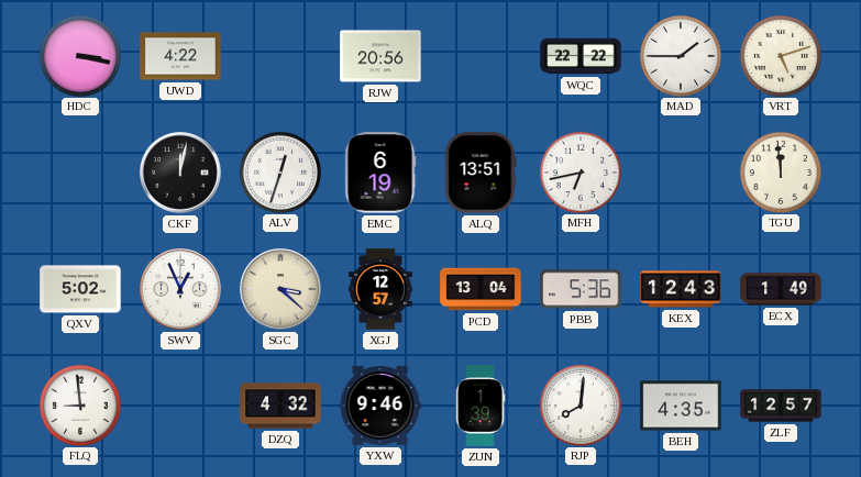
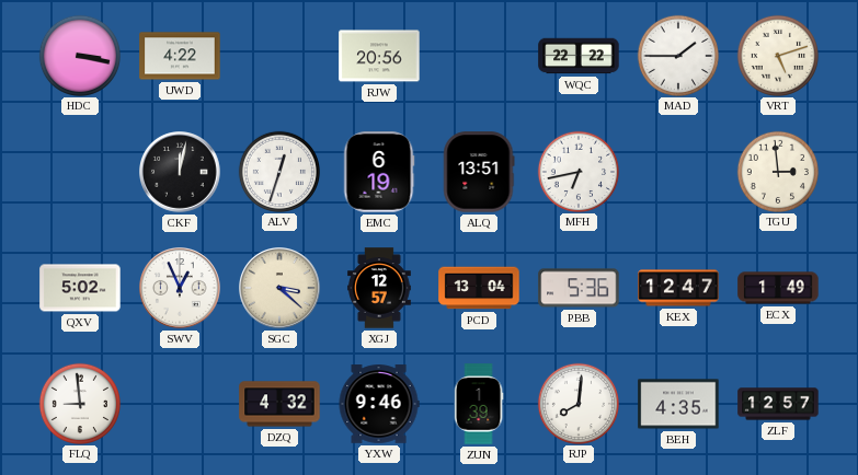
TGU: 11:59 -> 2:59 (777, 171)
KEX: 12:43 -> 12:47 (678, 288)
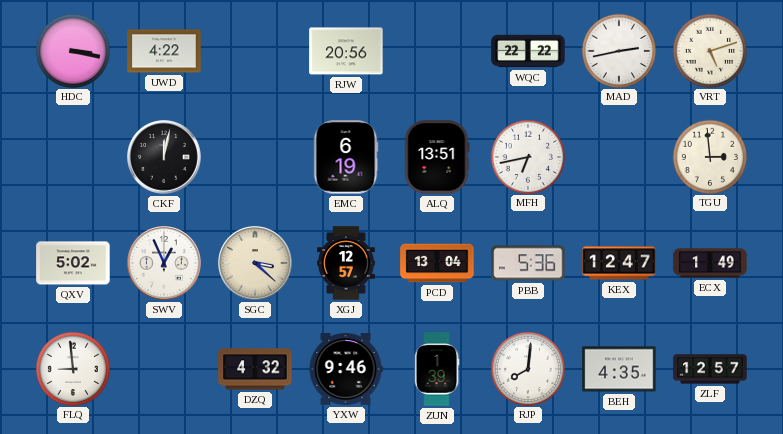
MAD: 1:45 -> 2:43 (618, 50)
ALV: 12:33 -> none (278, 171)
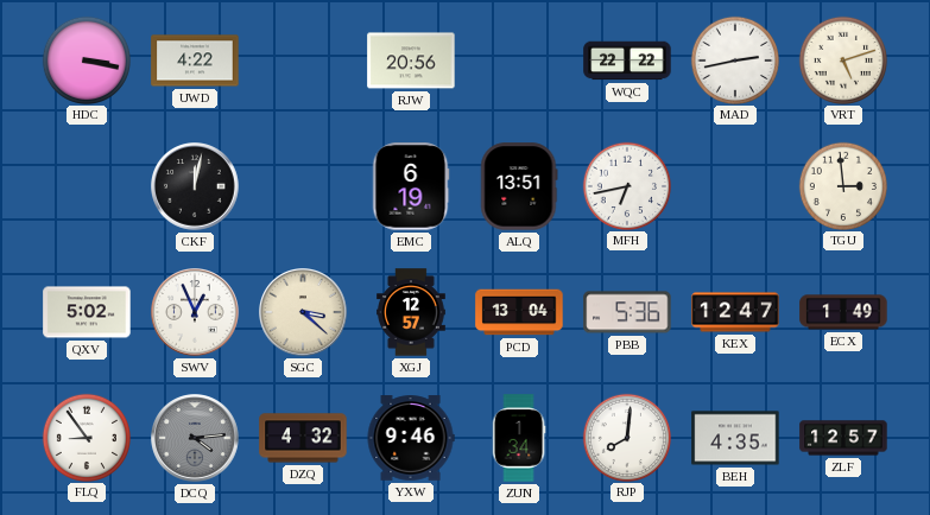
FLQ: 8:59 -> 8:54 (86, 437)
DCQ: none -> 4:14 (196, 439)
ZUN: 1:39 -> 1:34 (519, 438)
